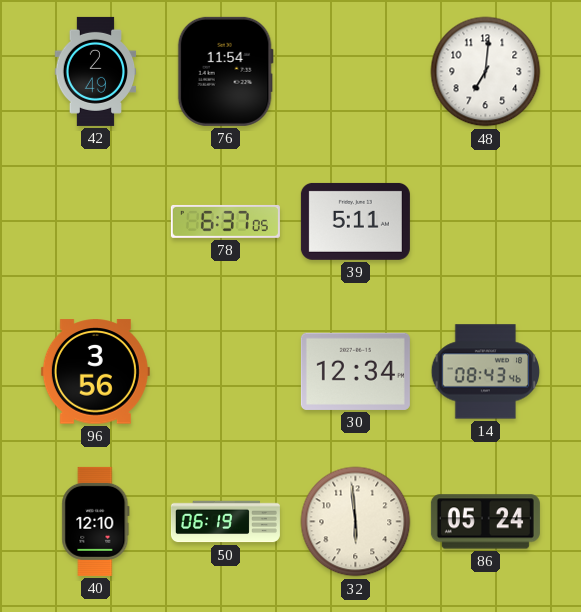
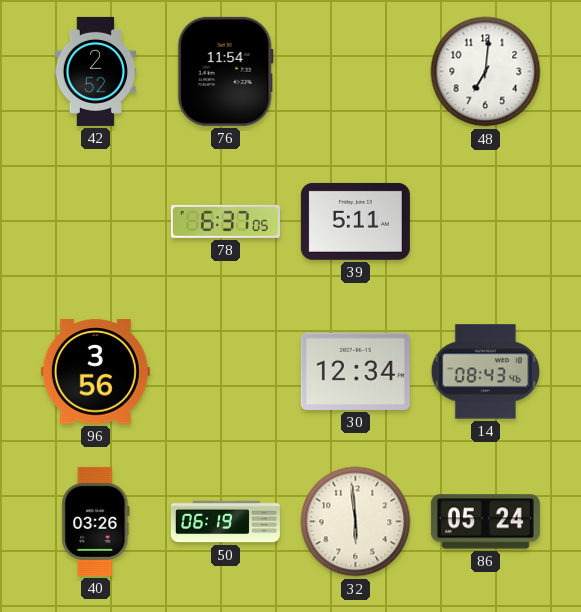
42: 2:49 -> 2:52 (96, 71)
40: 12:10 -> 03:26 (96, 521)
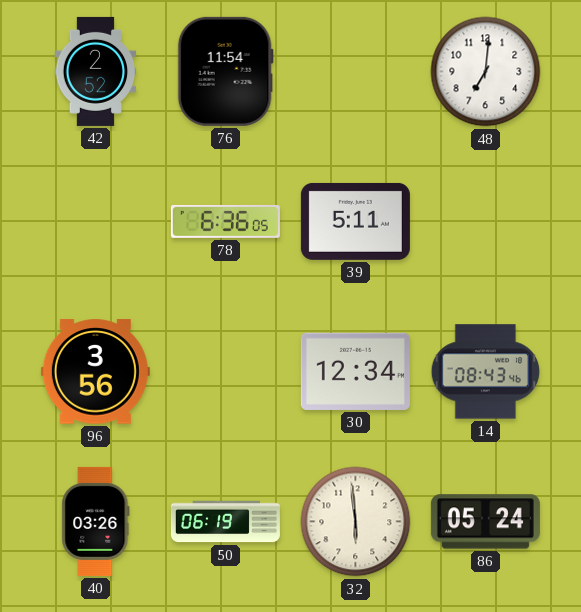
78: 6:37 -> 6:36 (225, 221)
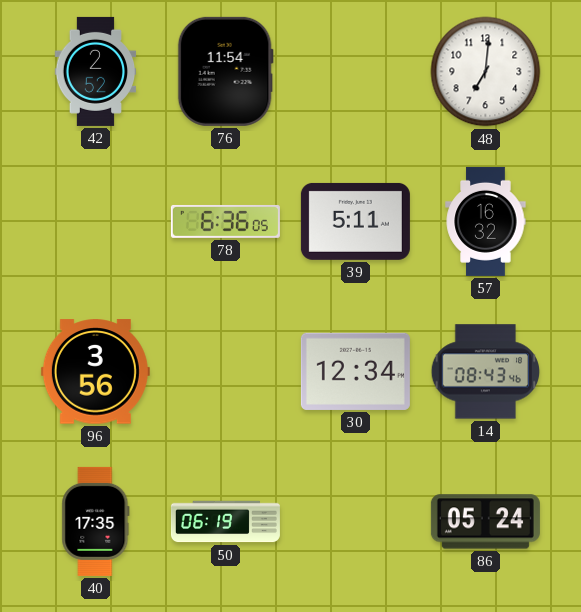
57: none -> 16:32 (486, 221)
40: 03:26 -> 17:35 (96, 521)
32: 5:59 -> none (356, 522)
